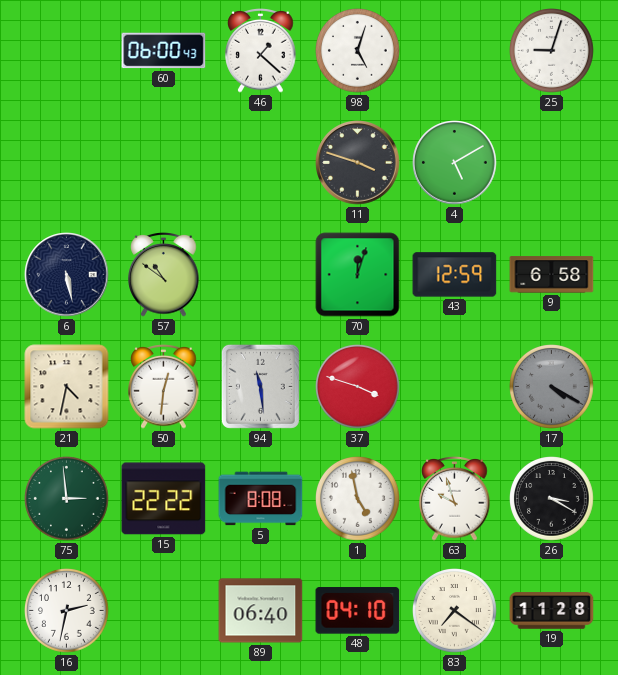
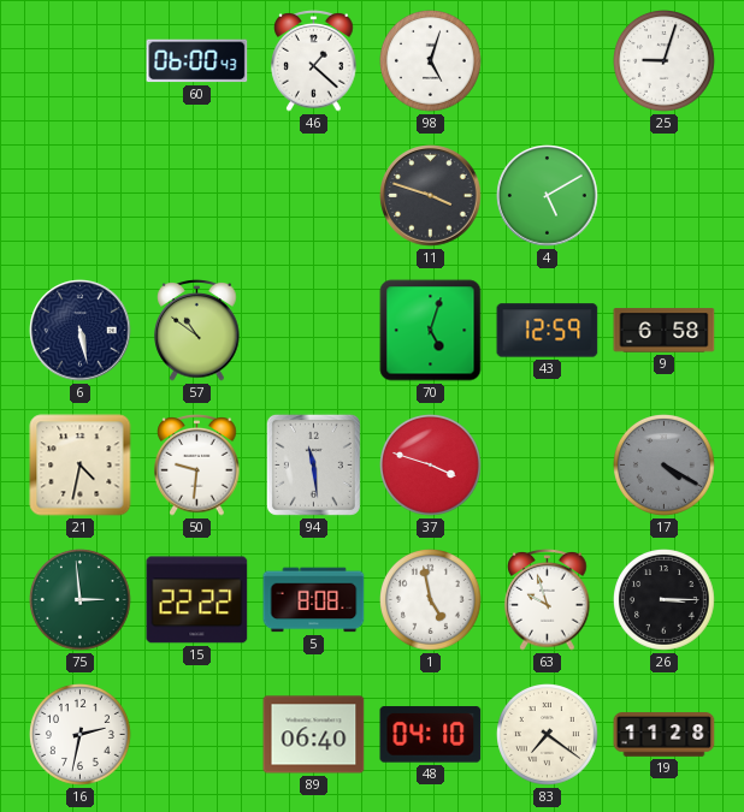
70: 12:03 -> 5:03 (431, 331)
50: 12:31 -> 9:31 (197, 466)
26: 3:20 -> 3:15 (665, 600)
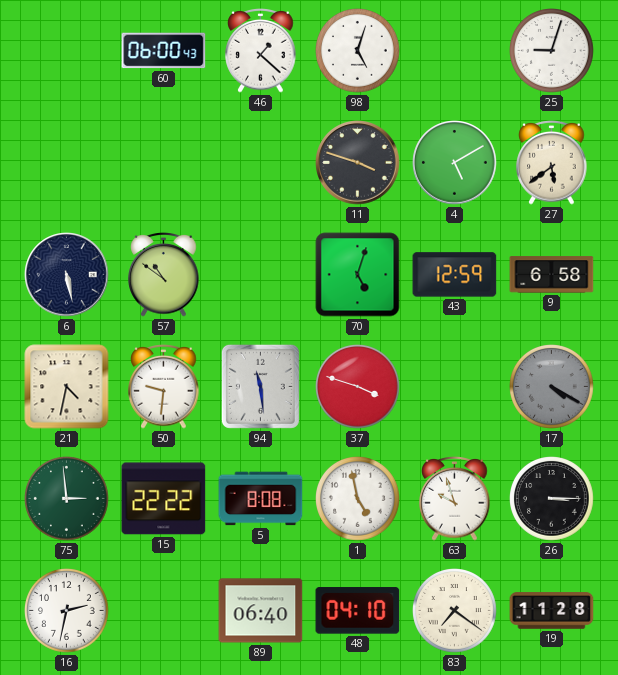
27: none -> 5:39 (552, 163)
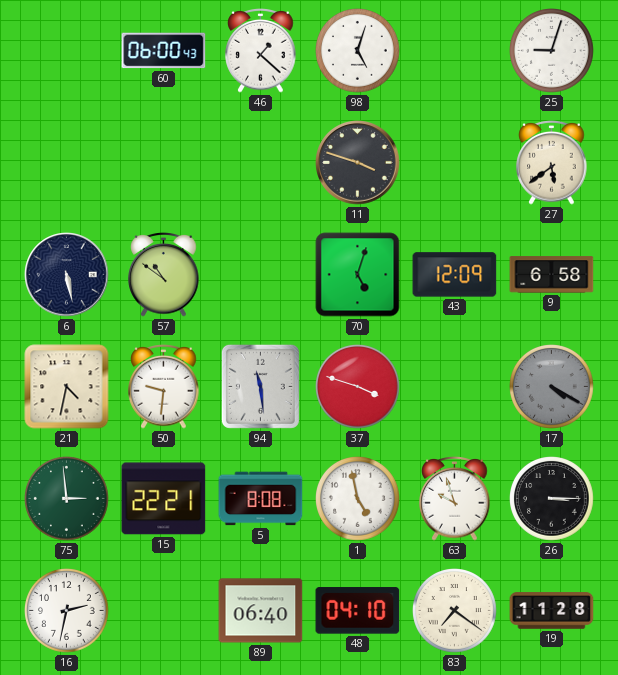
4: 5:10 -> none (455, 163)
43: 12:59 -> 12:09 (455, 275)
15: 22:22 -> 22:21 (164, 499)
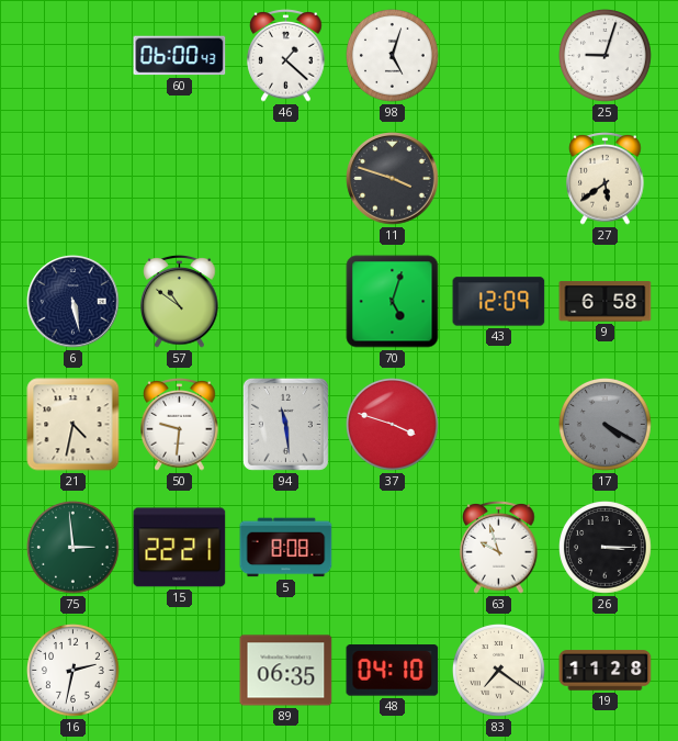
1: 4:58 -> none (358, 499)
89: 06:40 -> 06:35 (286, 671)
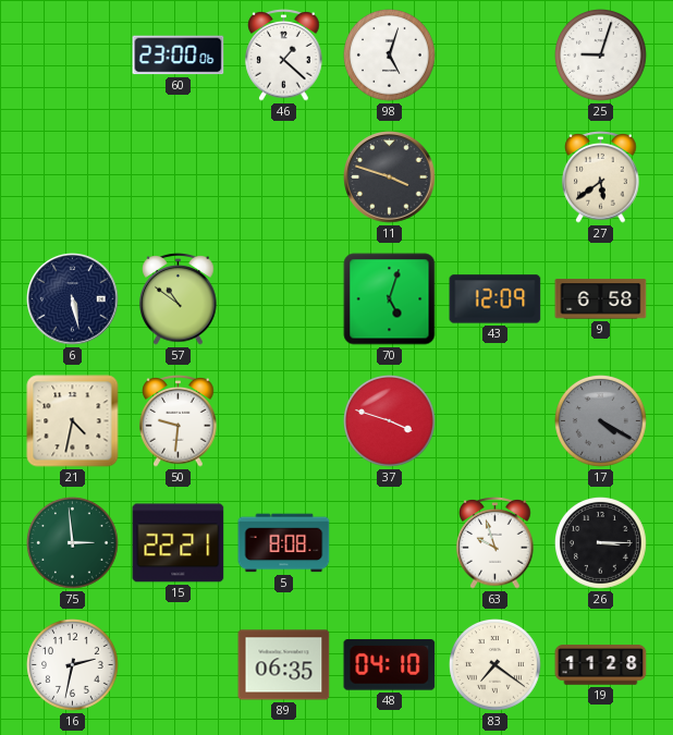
60: 06:00 -> 23:00 (179, 56)
94: 11:29 -> none (285, 424)
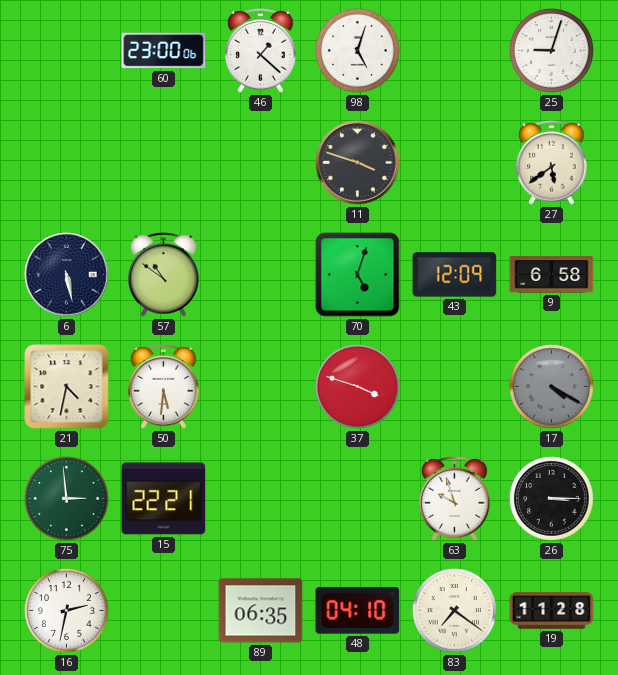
50: 9:31 -> 5:31 (164, 387)
5: 8:08 -> none (284, 543)
